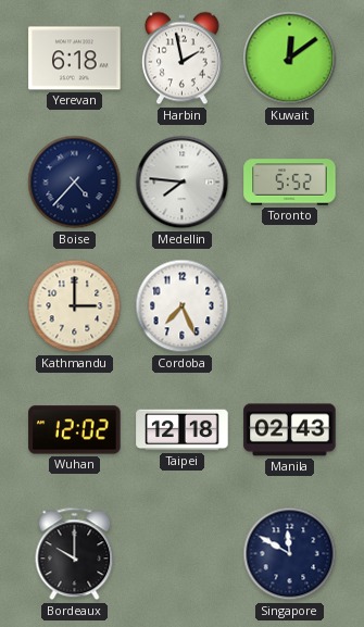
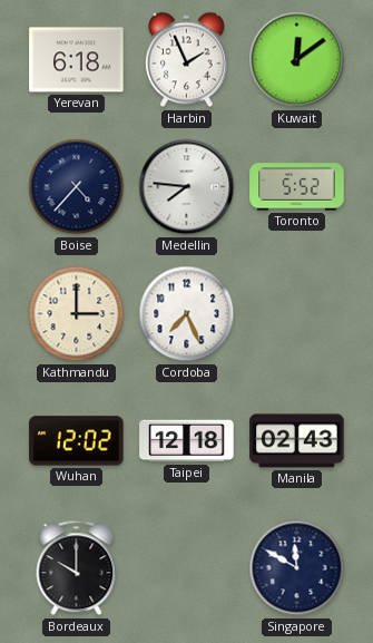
Harbin: 1:58 -> 1:56 (186, 60)
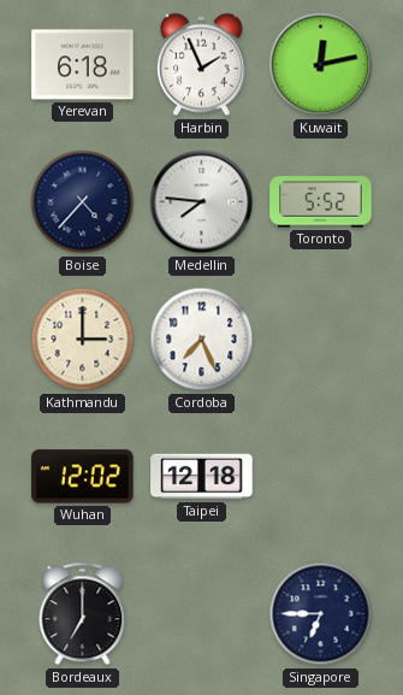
Kuwait: 12:09 -> 12:13 (321, 65)
Manila: 02:43 -> none (297, 441)
Bordeaux: 10:00 -> 7:00 (83, 614)
Singapore: 11:50 -> 6:45 (321, 614)
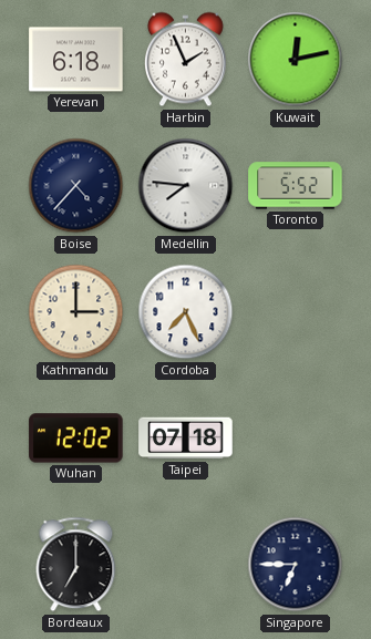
Taipei: 12:18 -> 07:18 (186, 439)
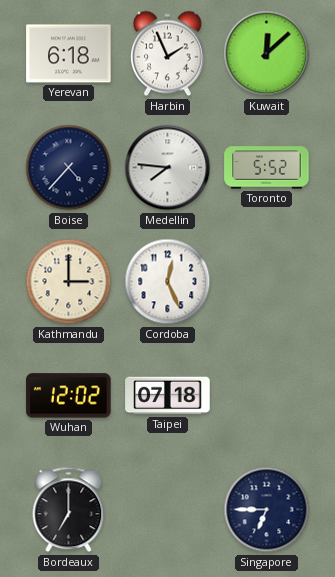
Kuwait: 12:13 -> 12:08 (267, 54)
Cordoba: 7:26 -> 12:26 (168, 282)
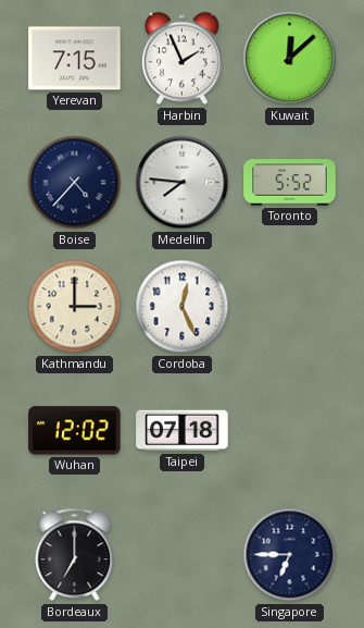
Yerevan: 6:18 -> 7:15 (75, 59)
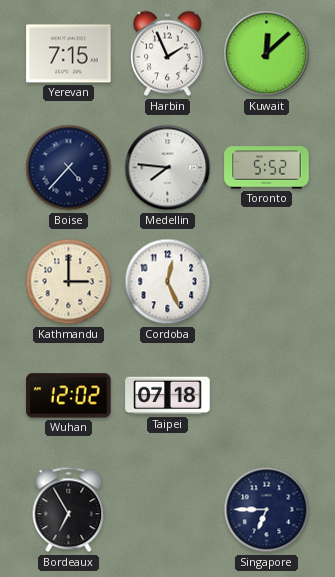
Bordeaux: 7:00 -> 6:55 (69, 510)
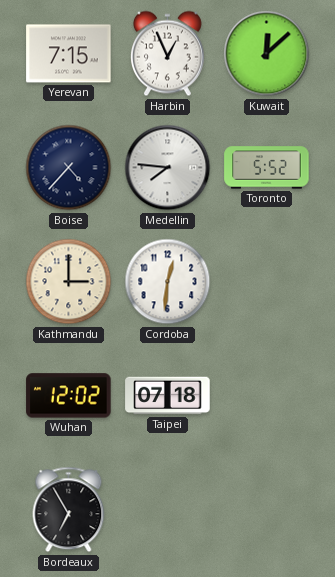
Harbin: 1:56 -> 12:56 (167, 54)
Cordoba: 12:26 -> 12:31 (168, 282)
Singapore: 6:45 -> none (267, 510)
